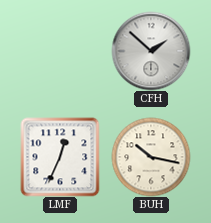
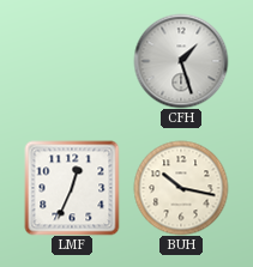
CFH: 1:52 -> 1:27 (181, 61)
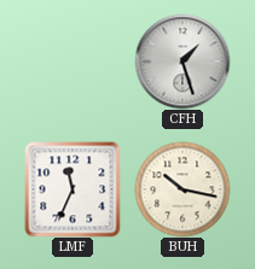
LMF: 12:34 -> 11:34 (73, 189)
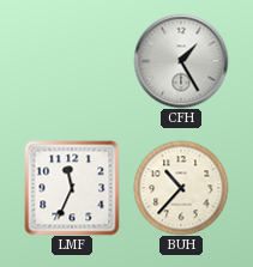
CFH: 1:27 -> 1:25 (181, 61)
BUH: 10:17 -> 10:37 (181, 188)
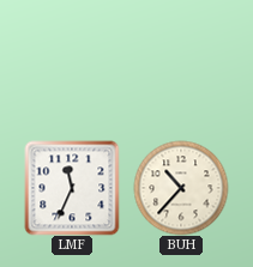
CFH: 1:25 -> none (181, 61)
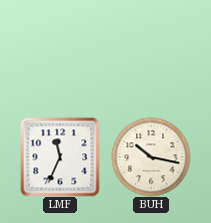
BUH: 10:37 -> 10:17 (151, 157)
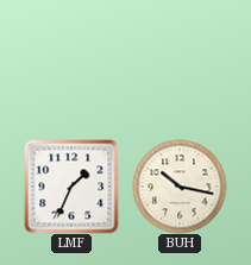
LMF: 11:34 -> 1:34 (71, 187)
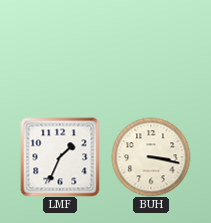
BUH: 10:17 -> 3:17 (151, 157)
